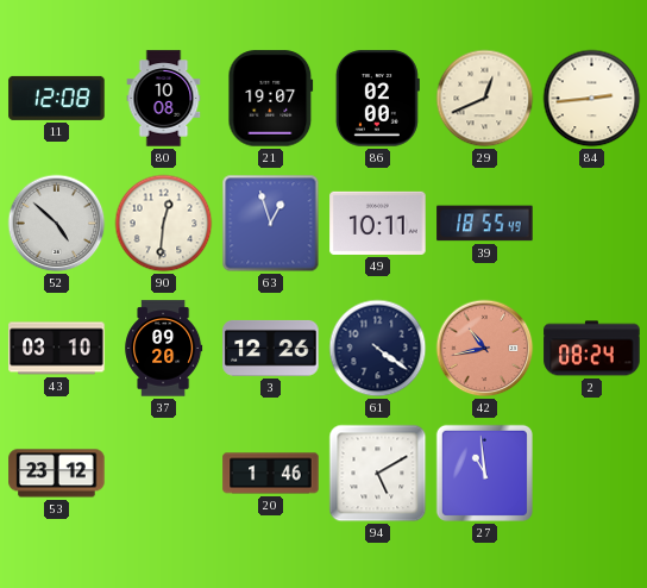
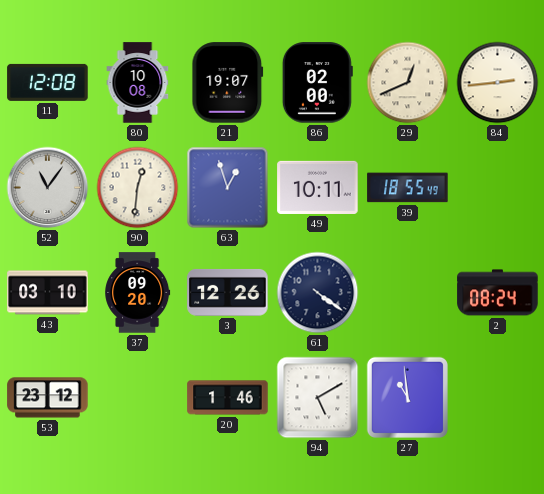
52: 4:52 -> 11:06 (48, 188)
42: 10:43 -> none (485, 349)
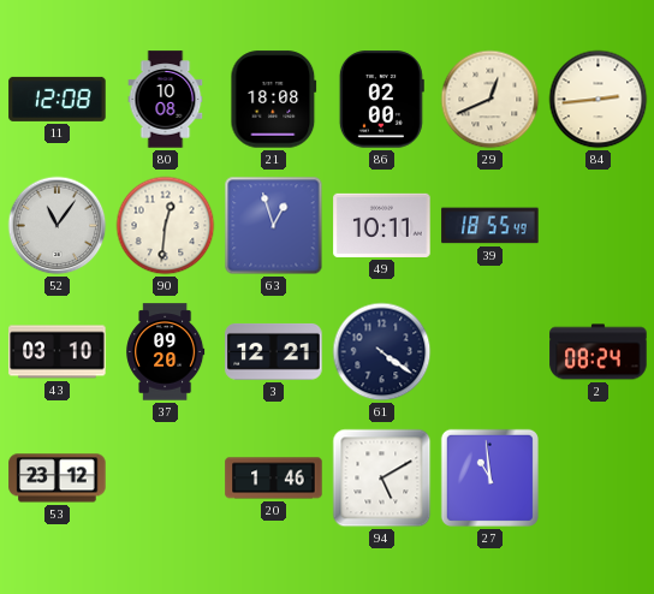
21: 19:07 -> 18:08 (274, 100)
3: 12:26 -> 12:21 (274, 351)
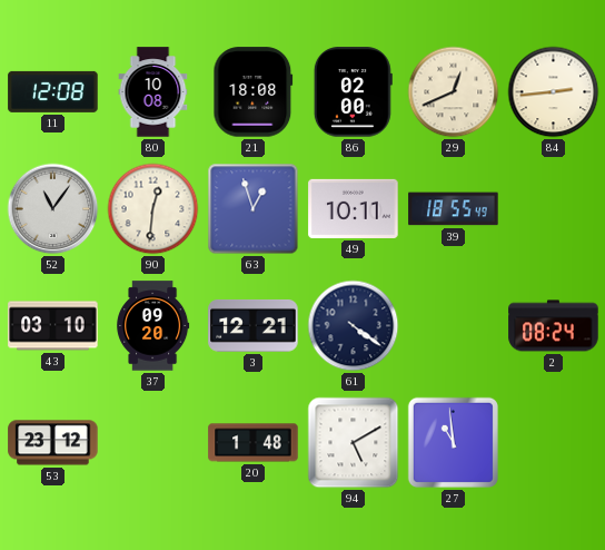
20: 1:46 -> 1:48 (254, 443)
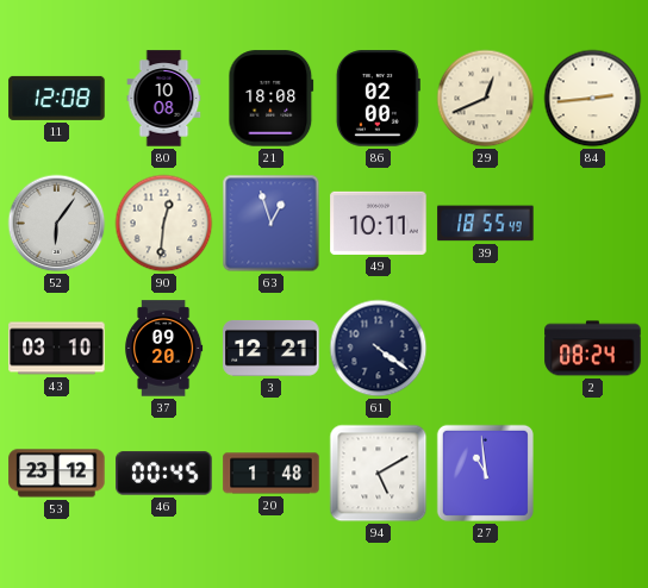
52: 11:06 -> 6:06 (57, 224)
46: none -> 00:45 (164, 474)
